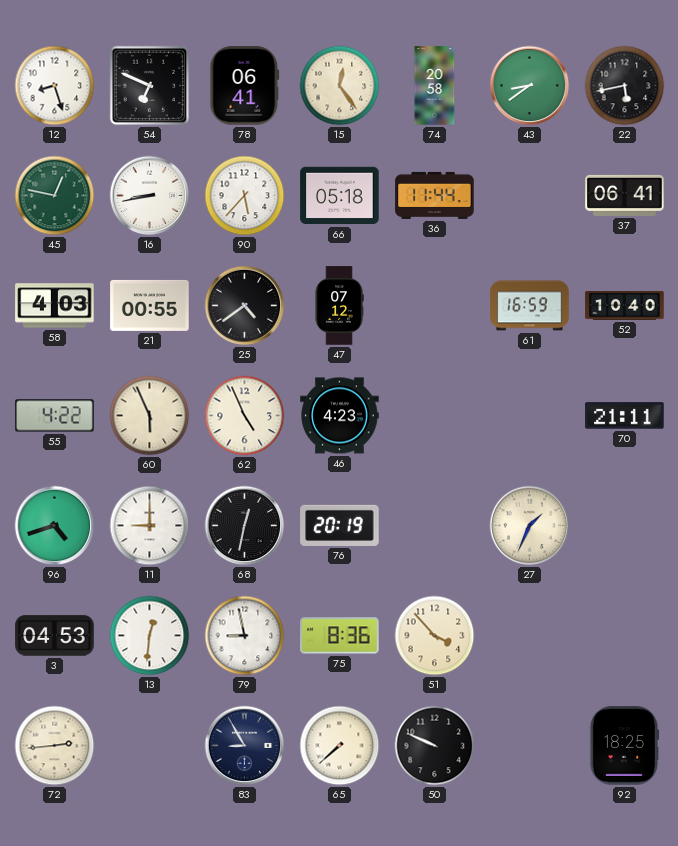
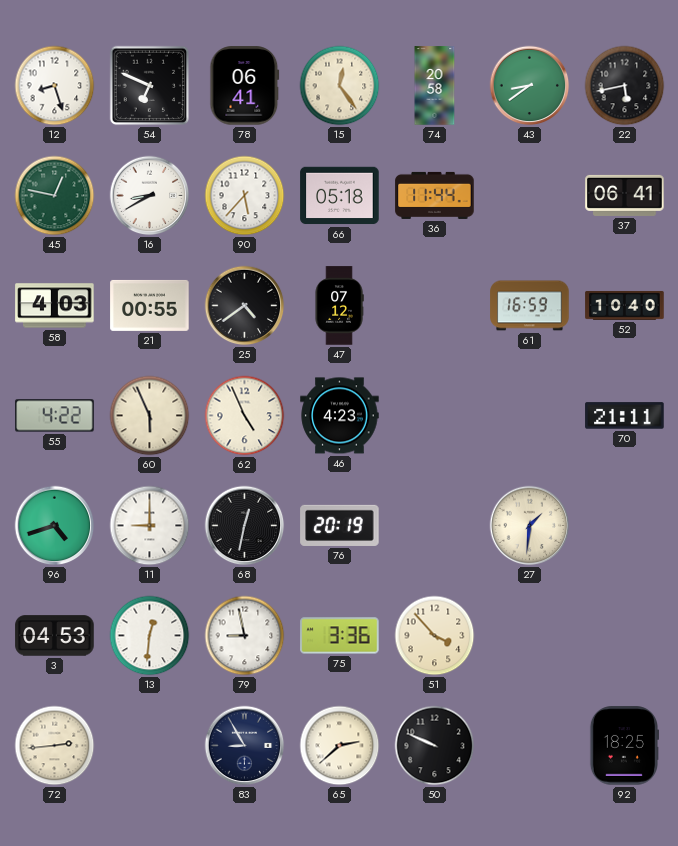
16: 8:43 -> 8:40 (150, 196)
27: 1:34 -> 1:31 (530, 526)
75: 8:36 -> 3:36 (340, 636)
65: 7:38 -> 2:38 (340, 746)
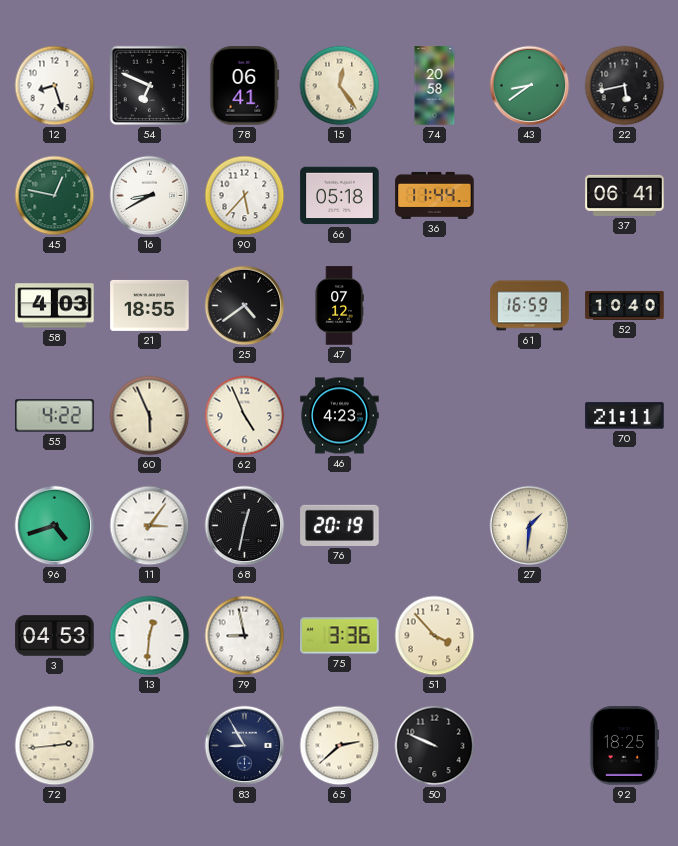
21: 00:55 -> 18:55 (150, 305)
11: 9:00 -> 3:06 (150, 526)
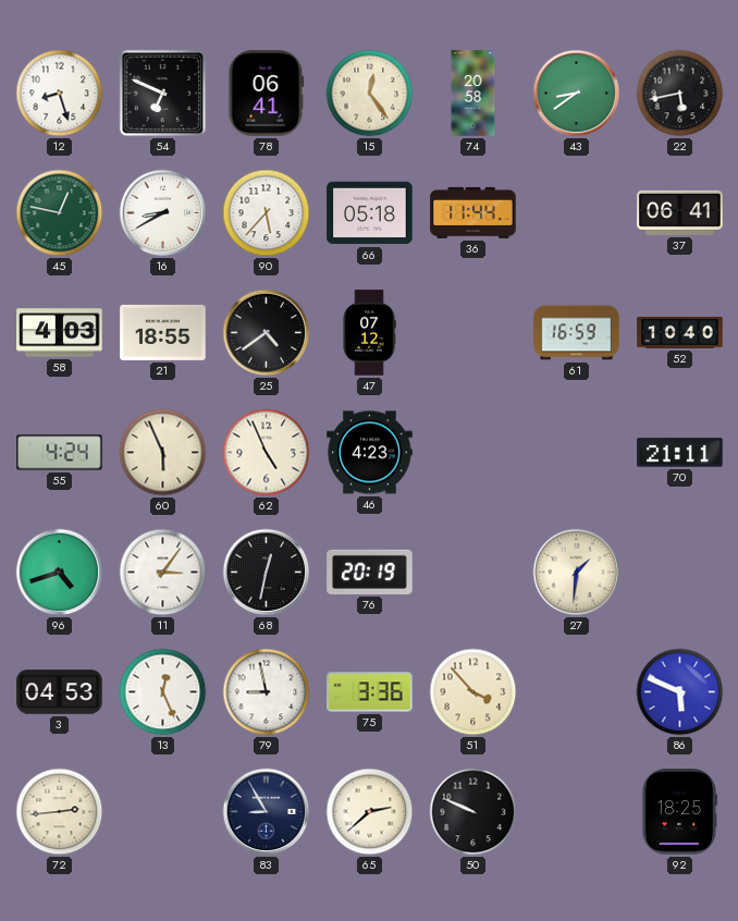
55: 4:22 -> 4:24 (60, 453)
13: 12:31 -> 12:26 (163, 692)
86: none -> 5:49 (680, 692)
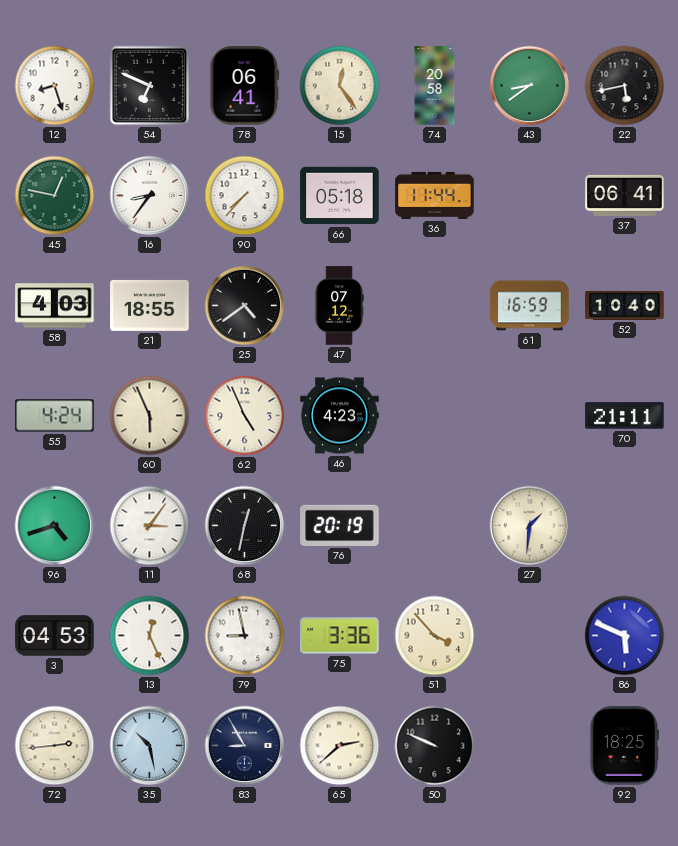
16: 8:40 -> 8:36 (150, 196)
90: 5:37 -> 7:37 (245, 196)
35: none -> 10:28 (150, 746)
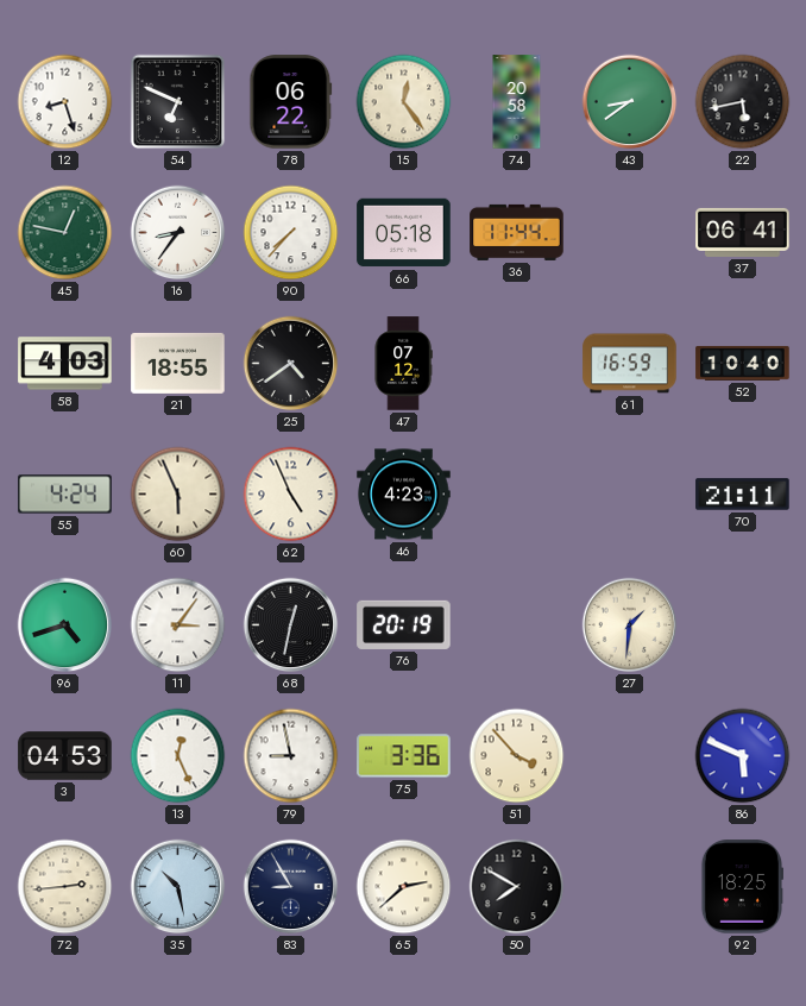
78: 06:41 -> 06:22 (291, 102)
50: 9:49 -> 7:50 (517, 887)
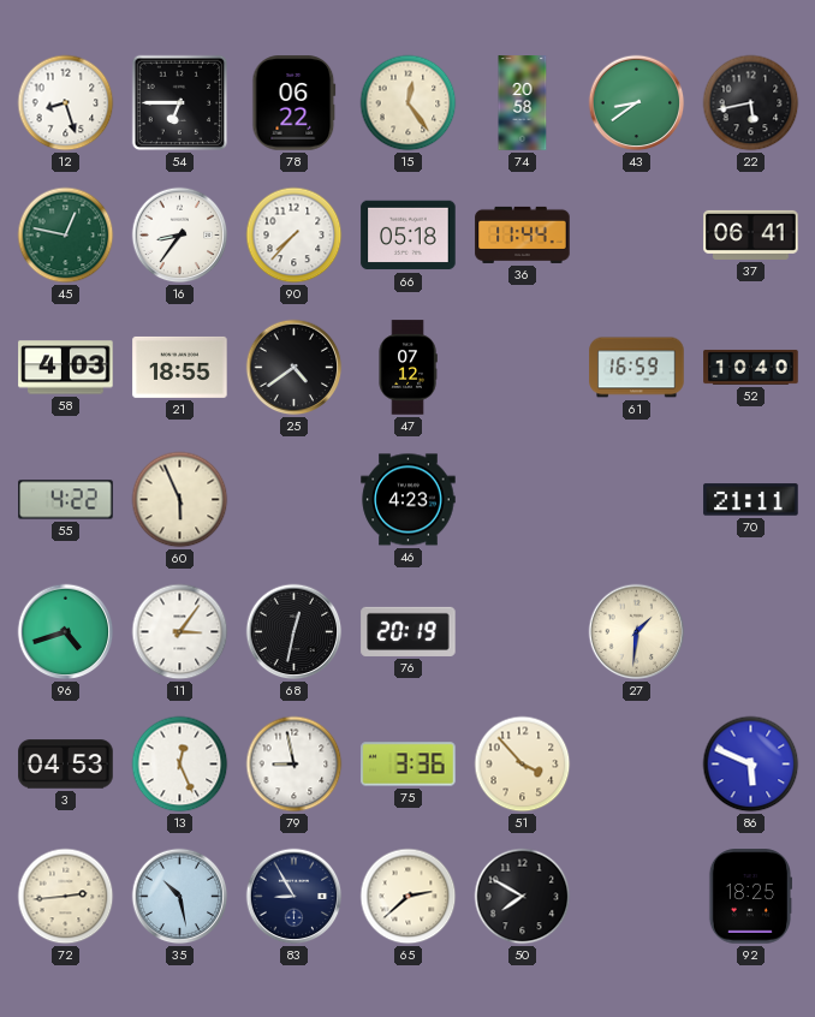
54: 6:49 -> 6:45 (180, 103)
55: 4:24 -> 4:22 (66, 500)
62: 4:56 -> none (291, 495)
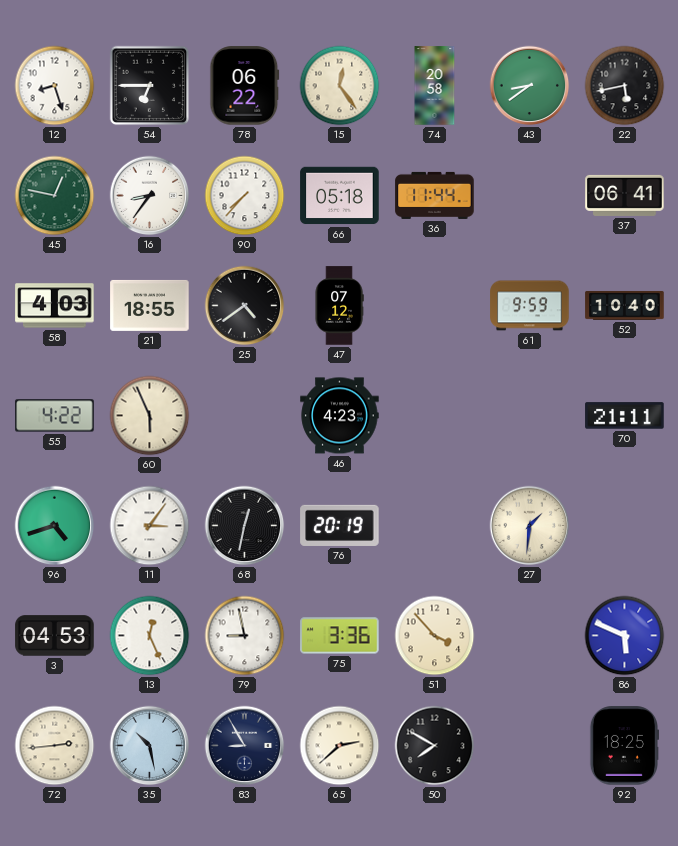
61: 16:59 -> 9:59 (530, 306)
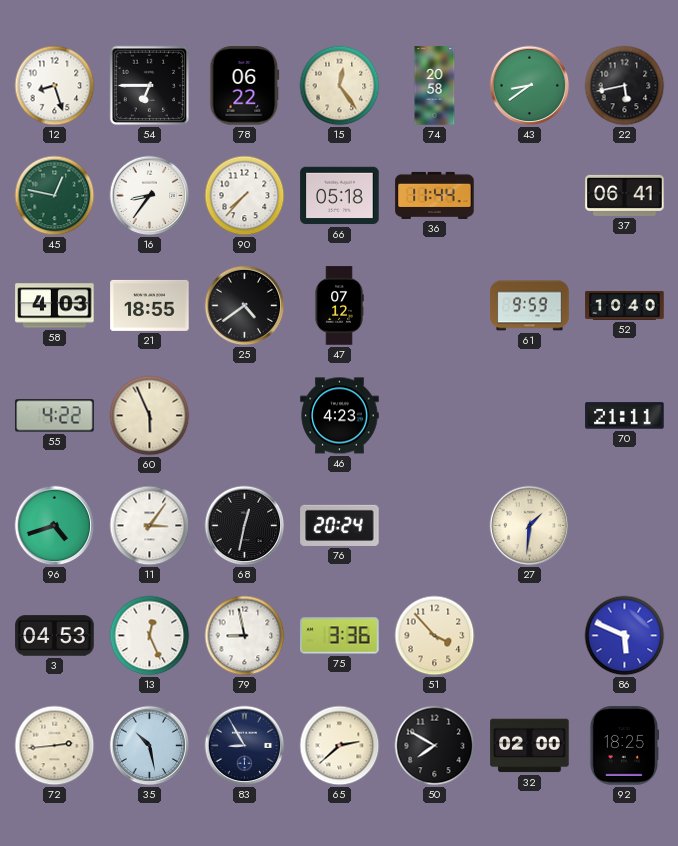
76: 20:19 -> 20:24 (340, 525)
32: none -> 02:00 (530, 746)
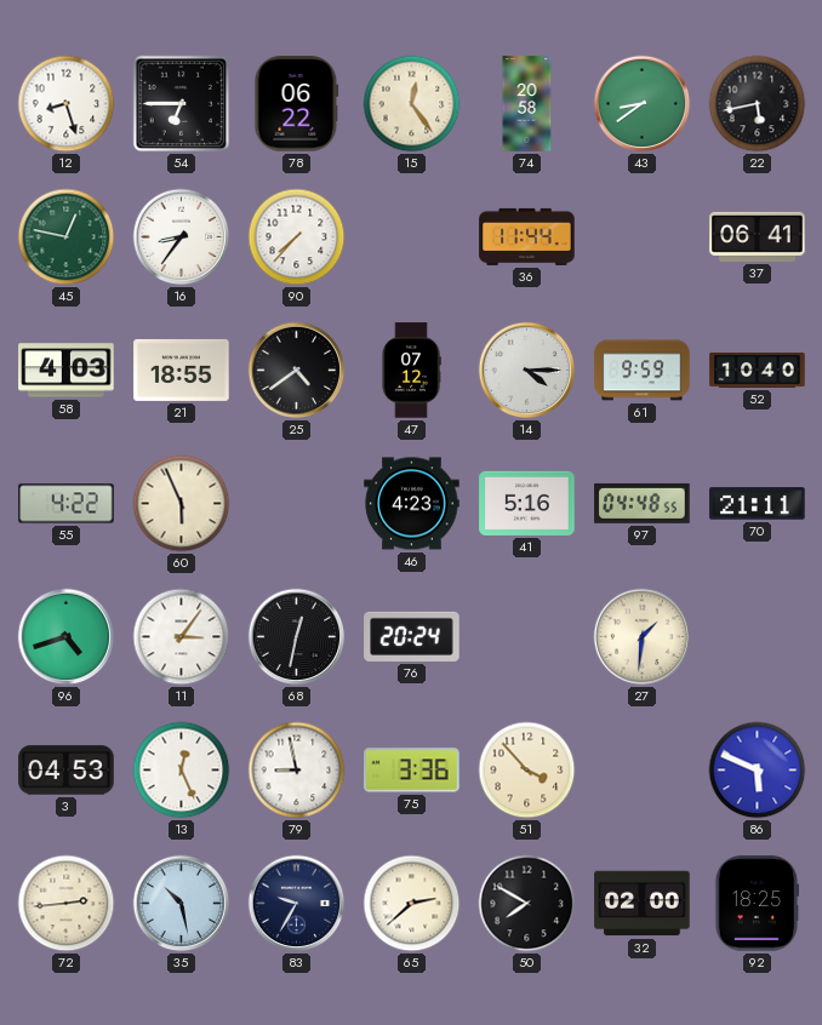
66: 05:18 -> none (340, 196)
14: none -> 4:15 (527, 371)
41: none -> 5:16 (527, 503)
97: none -> 04:48 (643, 503)
83: 8:55 -> 9:35 (297, 904)
